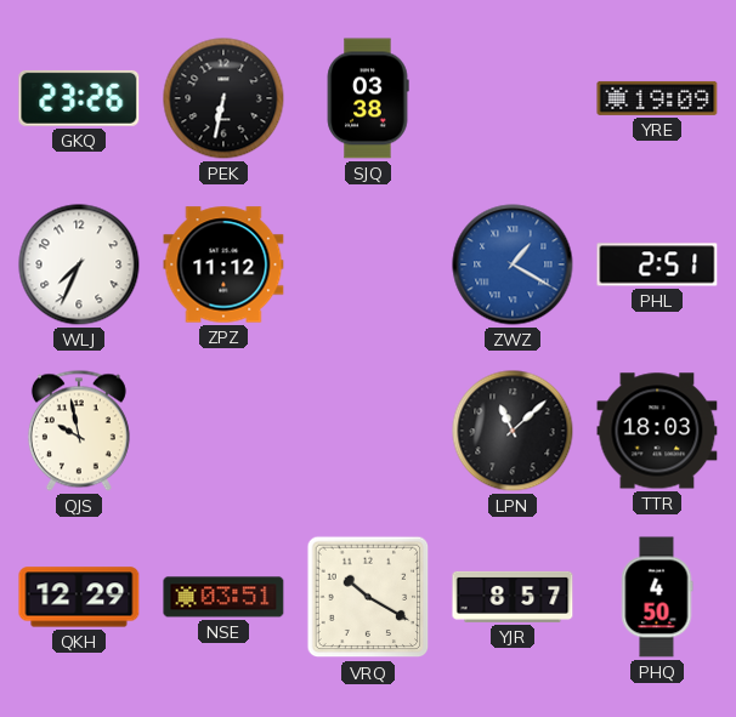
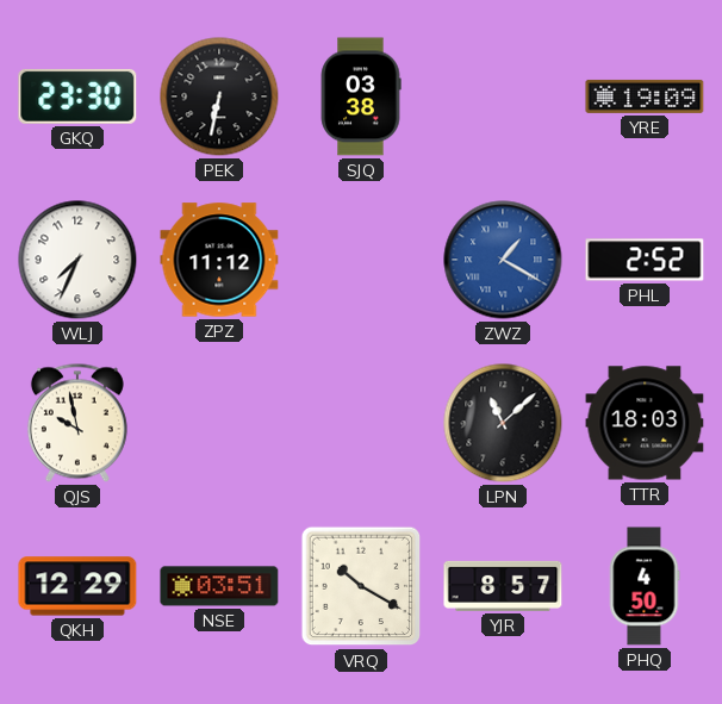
GKQ: 23:26 -> 23:30 (77, 96)
PHL: 2:51 -> 2:52 (645, 260)
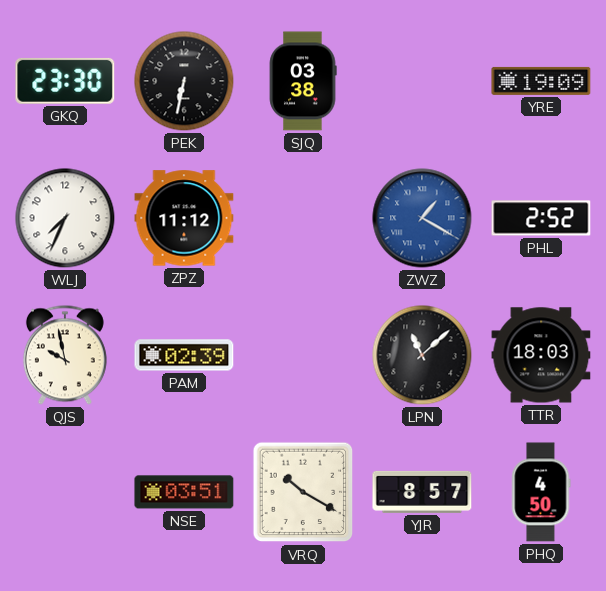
PAM: none -> 02:39 (184, 355)
QKH: 12:29 -> none (77, 586)
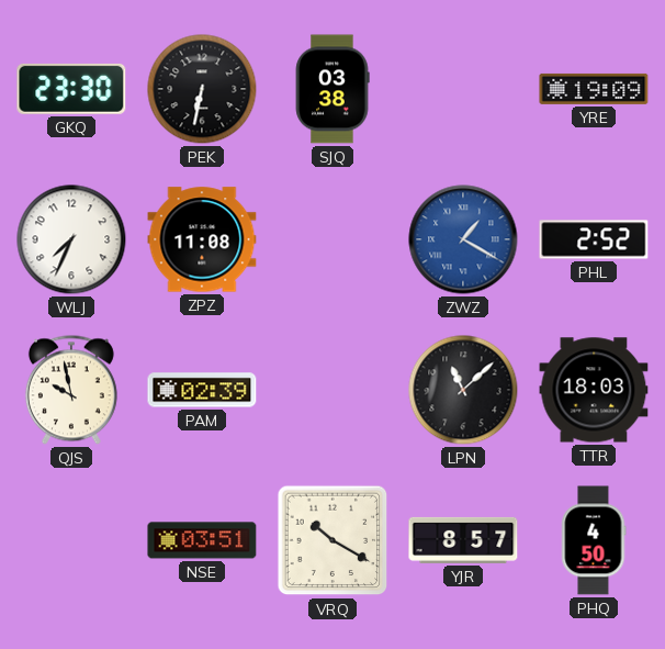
ZPZ: 11:12 -> 11:08 (202, 239)
